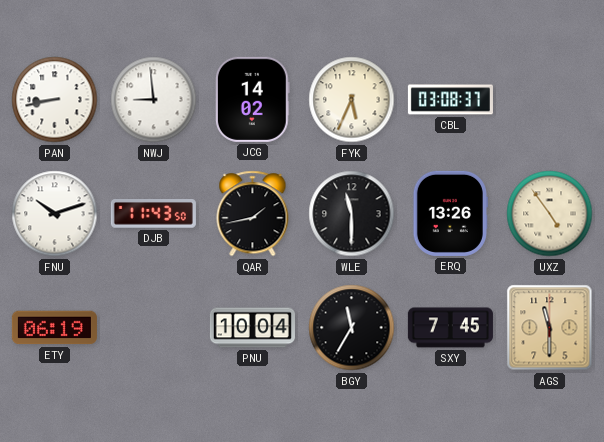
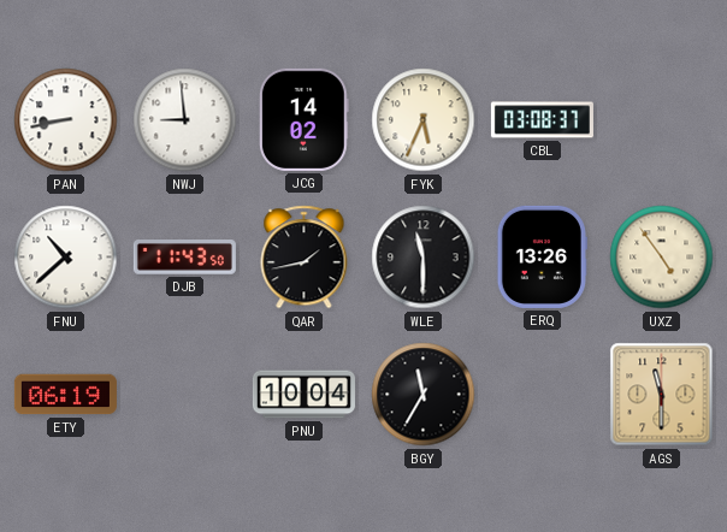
FNU: 10:12 -> 10:38 (66, 258)
SXY: 7:45 -> none (450, 328)
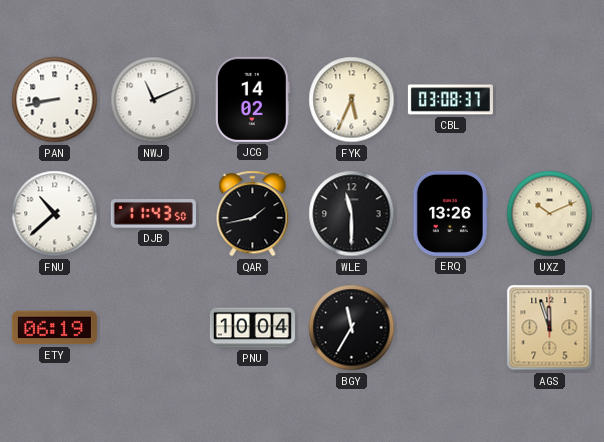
NWJ: 8:59 -> 11:11 (154, 100)
UXZ: 4:54 -> 10:11 (550, 214)
AGS: 11:30 -> 11:57 (550, 328)
